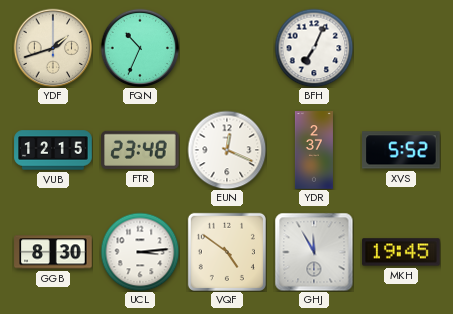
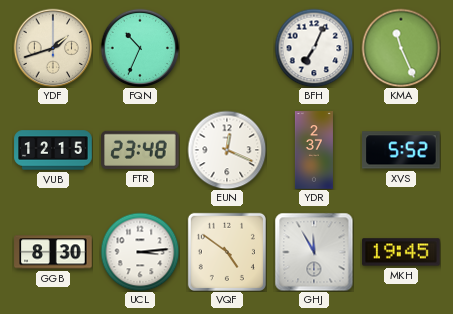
KMA: none -> 11:26 (401, 48)
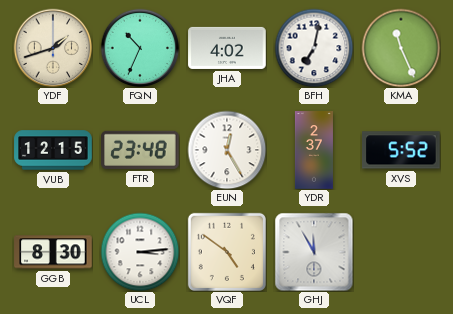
JHA: none -> 4:02 (227, 48)
BFH: 7:04 -> 7:02 (314, 48)
EUN: 12:19 -> 12:25 (227, 150)
MKH: 19:45 -> none (401, 252)
